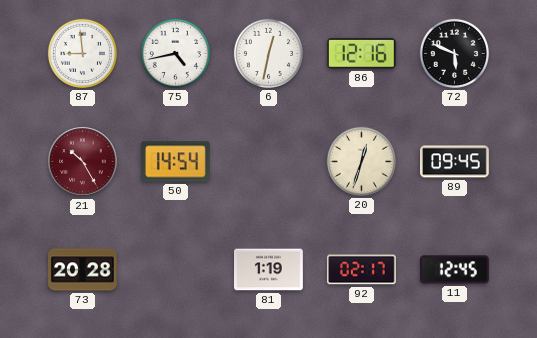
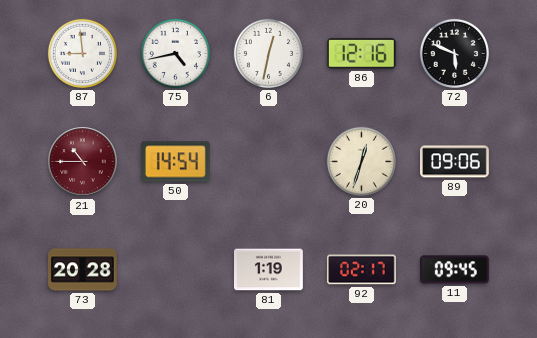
21: 10:25 -> 10:45 (83, 162)
89: 09:45 -> 09:06 (455, 162)
11: 12:45 -> 09:45 (454, 270)
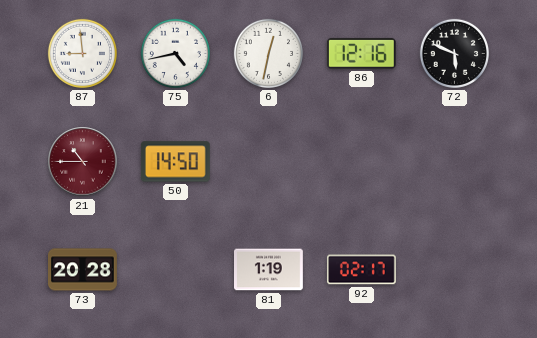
50: 14:54 -> 14:50 (175, 162)
20: 12:33 -> none (361, 161)
89: 09:06 -> none (455, 162)
11: 09:45 -> none (454, 270)
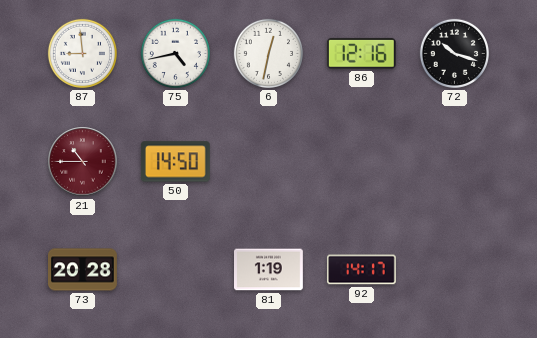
72: 5:49 -> 10:18 (454, 53)
92: 02:17 -> 14:17 (362, 270)
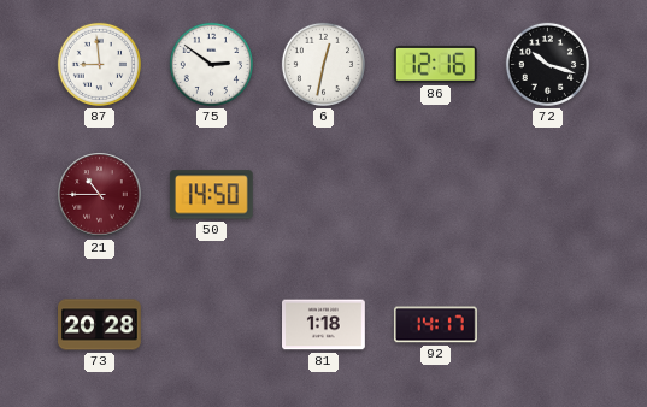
75: 4:43 -> 2:51 (211, 64)
81: 1:19 -> 1:18 (324, 325)
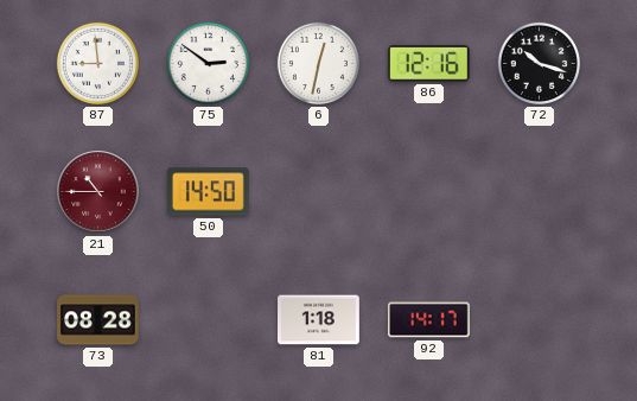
73: 20:28 -> 08:28 (98, 320)
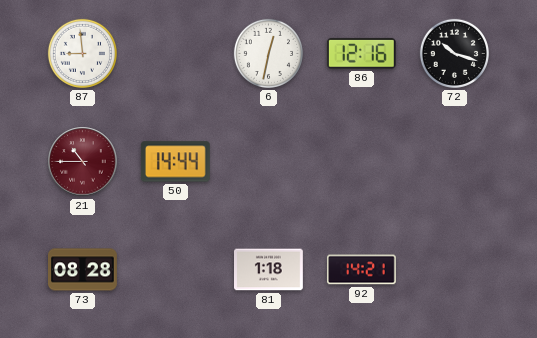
75: 2:51 -> none (208, 63)
50: 14:50 -> 14:44 (175, 162)
92: 14:17 -> 14:21 (362, 270)
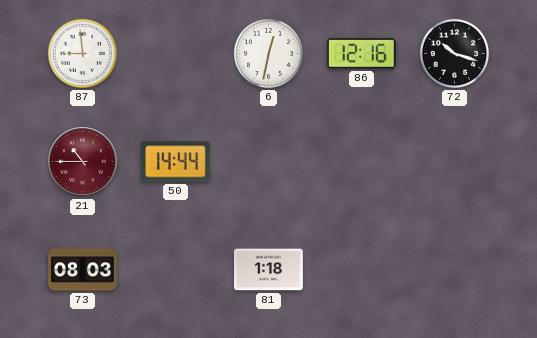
73: 08:28 -> 08:03 (83, 270)
92: 14:21 -> none (362, 270)
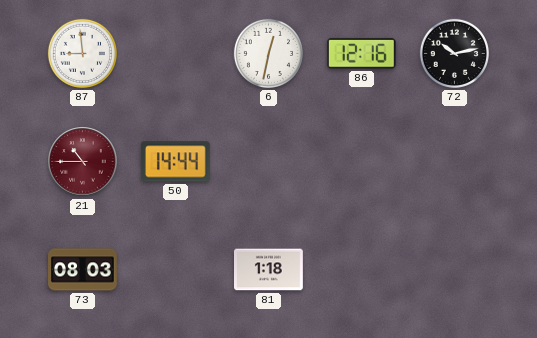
72: 10:18 -> 10:13 (454, 53)
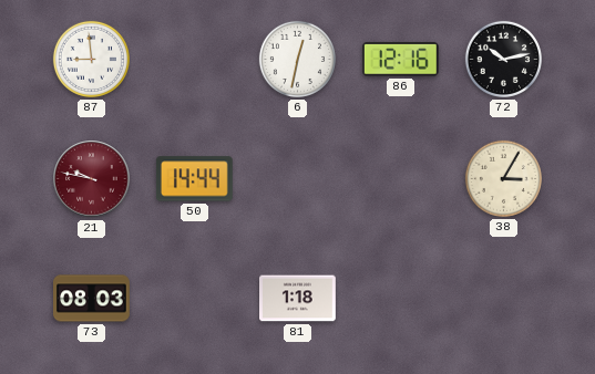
21: 10:45 -> 9:47 (92, 179)
38: none -> 3:05 (503, 178)
